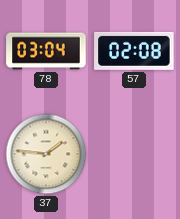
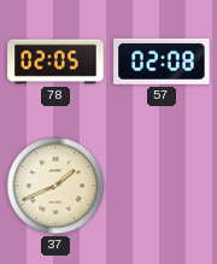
78: 03:04 -> 02:05 (55, 61)
37: 1:46 -> 1:41 (55, 186)
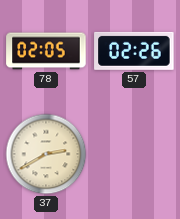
57: 02:08 -> 02:26 (134, 51)
37: 1:41 -> 2:40 (46, 154)
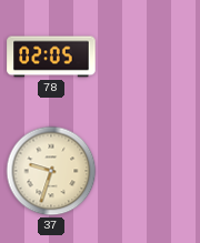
57: 02:26 -> none (134, 51)
37: 2:40 -> 9:33 (51, 171)
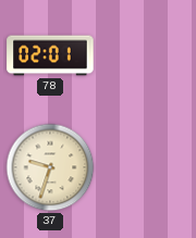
78: 02:05 -> 02:01 (50, 55)
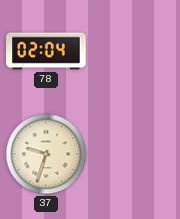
78: 02:01 -> 02:04 (46, 51)
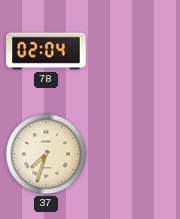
37: 9:33 -> 7:33 (46, 154)
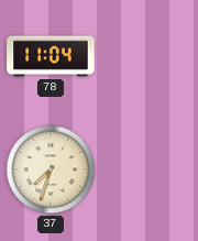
78: 02:04 -> 11:04 (51, 56)
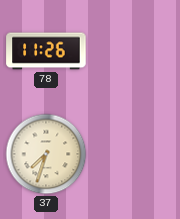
78: 11:04 -> 11:26 (46, 51)
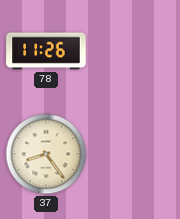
37: 7:33 -> 8:24 (46, 154)
